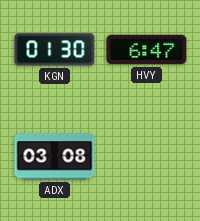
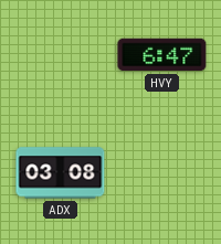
KGN: 01:30 -> none (55, 50)
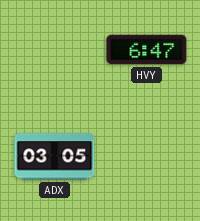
ADX: 03:08 -> 03:05 (55, 157)
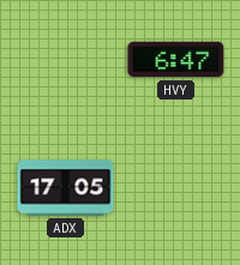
ADX: 03:05 -> 17:05 (66, 188)
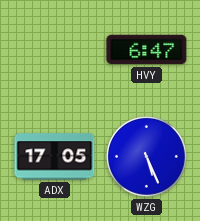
WZG: none -> 5:26 (146, 156)
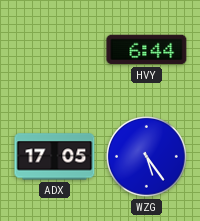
HVY: 6:47 -> 6:44 (147, 50)
WZG: 5:26 -> 5:24 (146, 156)
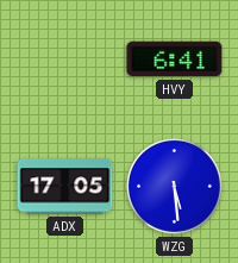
HVY: 6:44 -> 6:41 (175, 60)
WZG: 5:24 -> 5:29 (174, 186)
